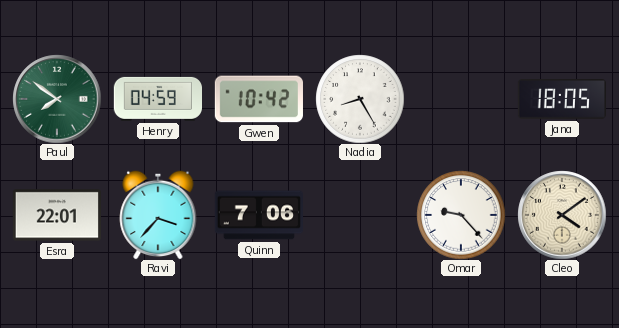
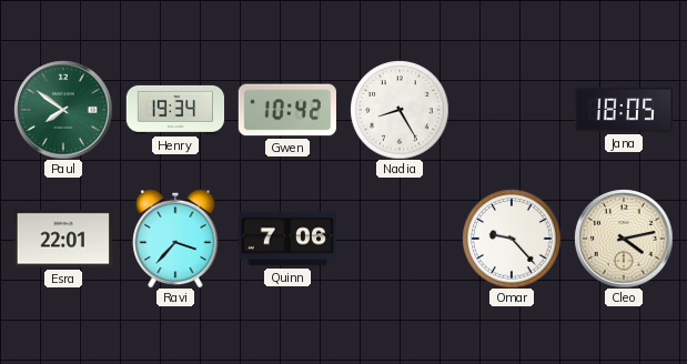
Henry: 04:59 -> 19:34 (174, 110)
Cleo: 4:09 -> 4:13 (624, 239)
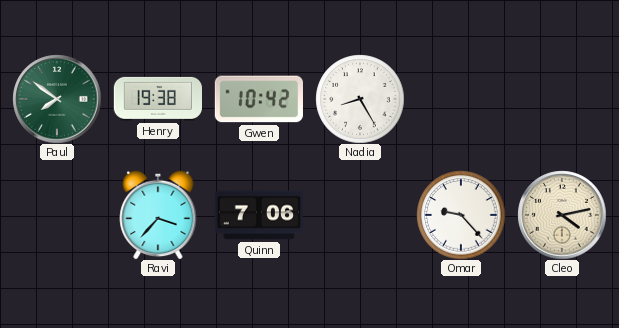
Henry: 19:34 -> 19:38 (157, 99)
Jana: 18:05 -> none (623, 110)
Esra: 22:01 -> none (63, 239)
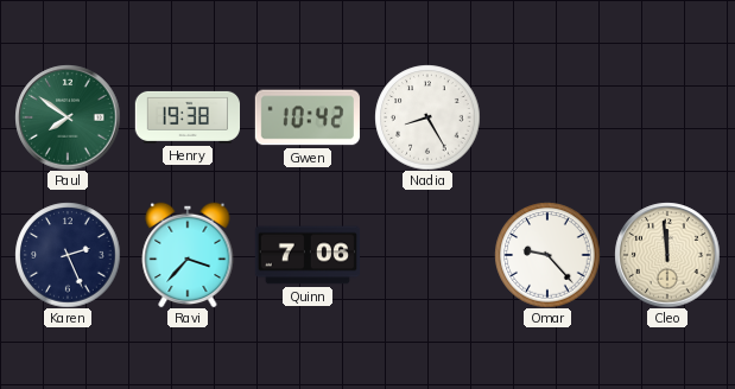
Karen: none -> 2:26 (68, 255)
Cleo: 4:13 -> 11:59 (667, 255)
